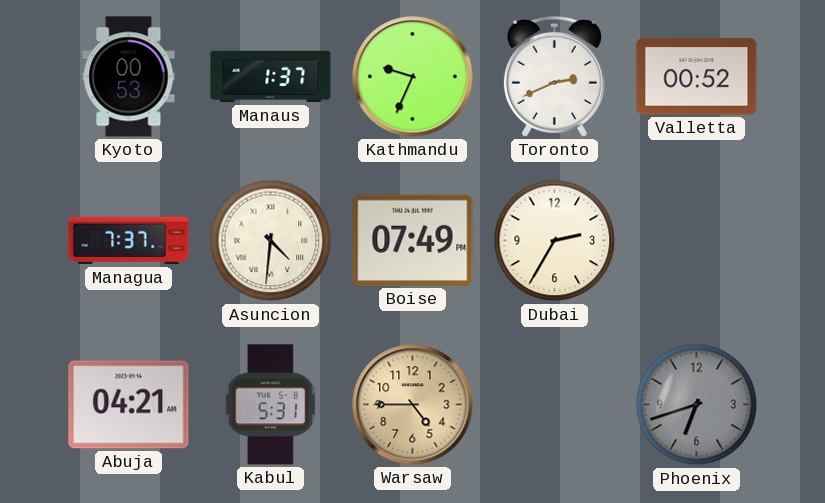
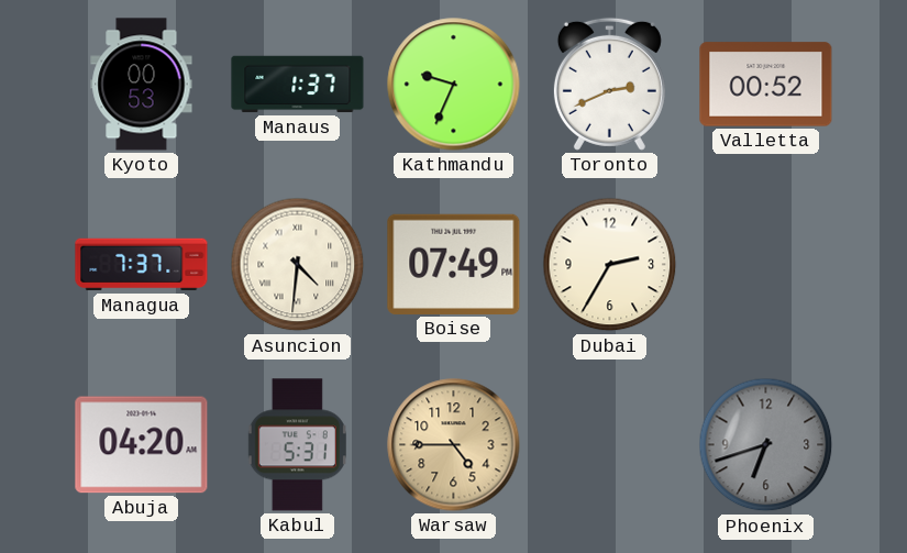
Abuja: 04:21 -> 04:20 (142, 445)
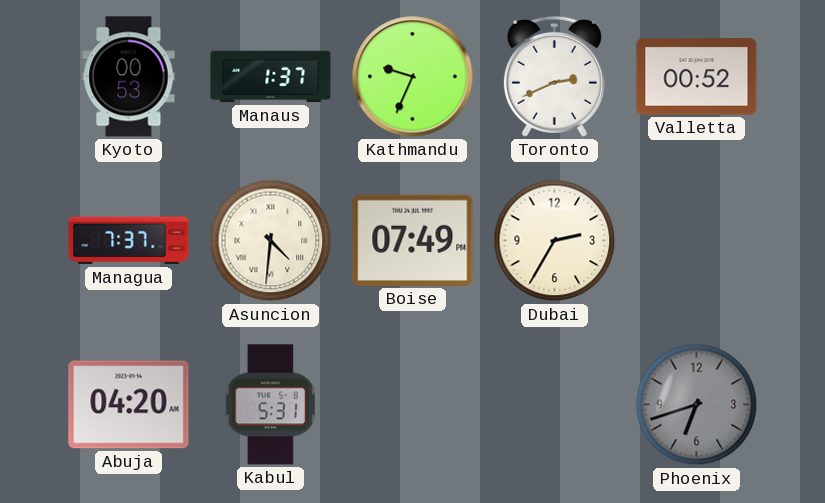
Warsaw: 4:45 -> none (454, 445)
